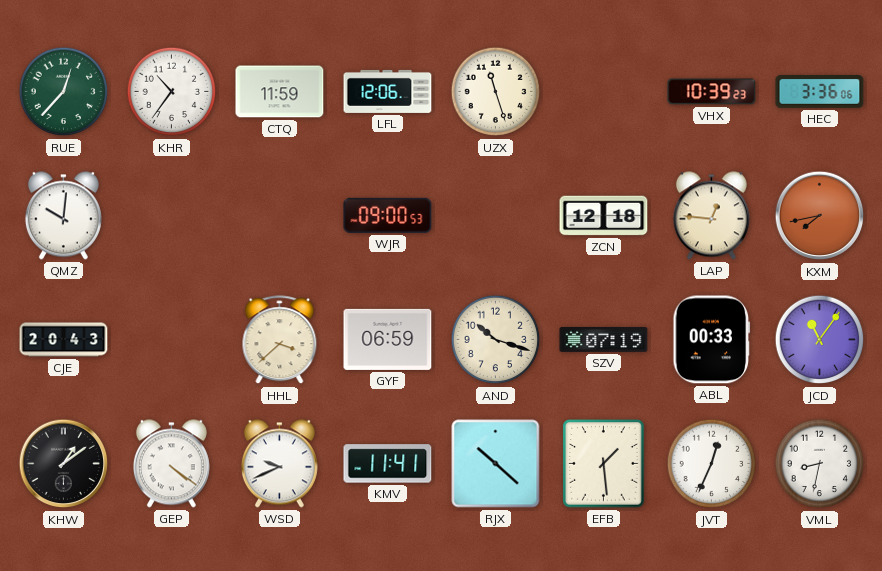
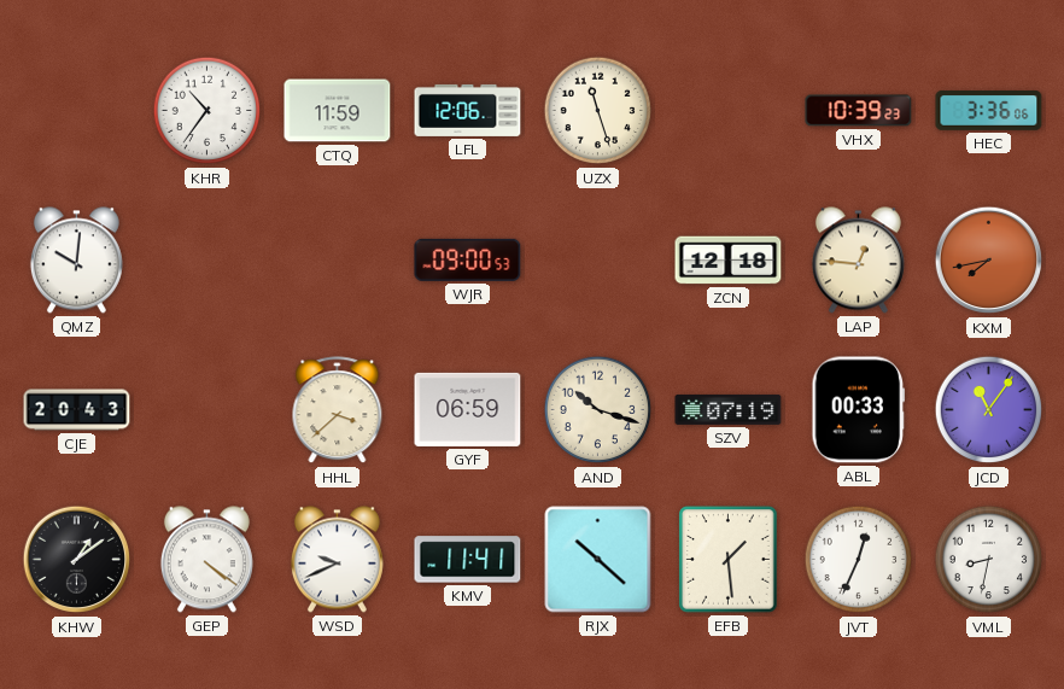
RUE: 12:37 -> none (64, 92)
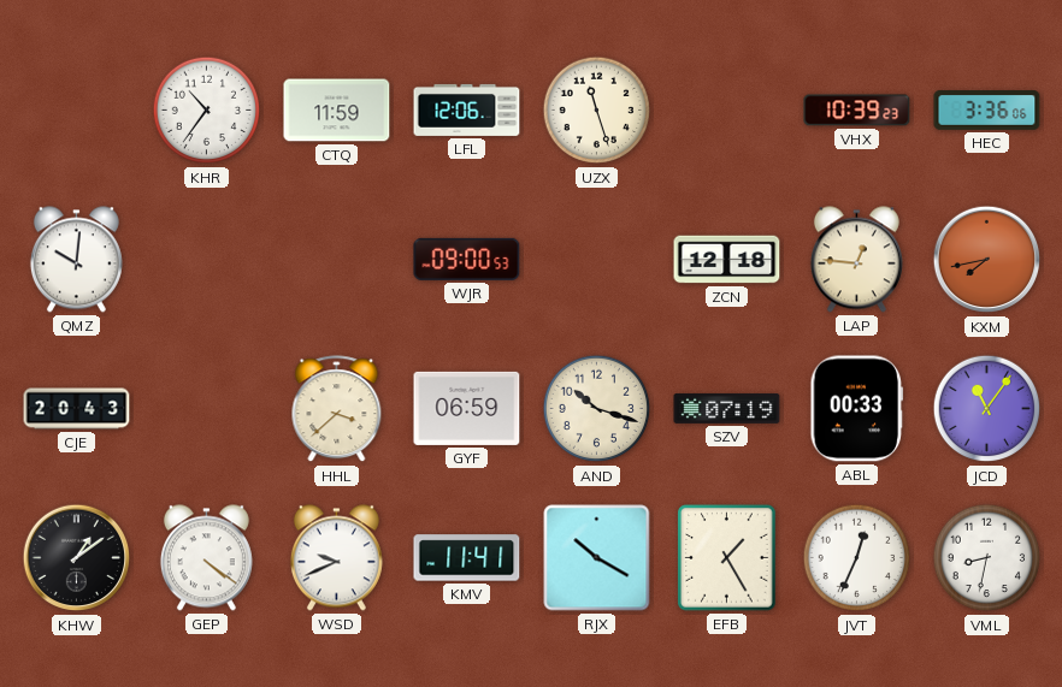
RJX: 10:22 -> 10:20 (597, 558)
EFB: 1:29 -> 1:25 (727, 558)
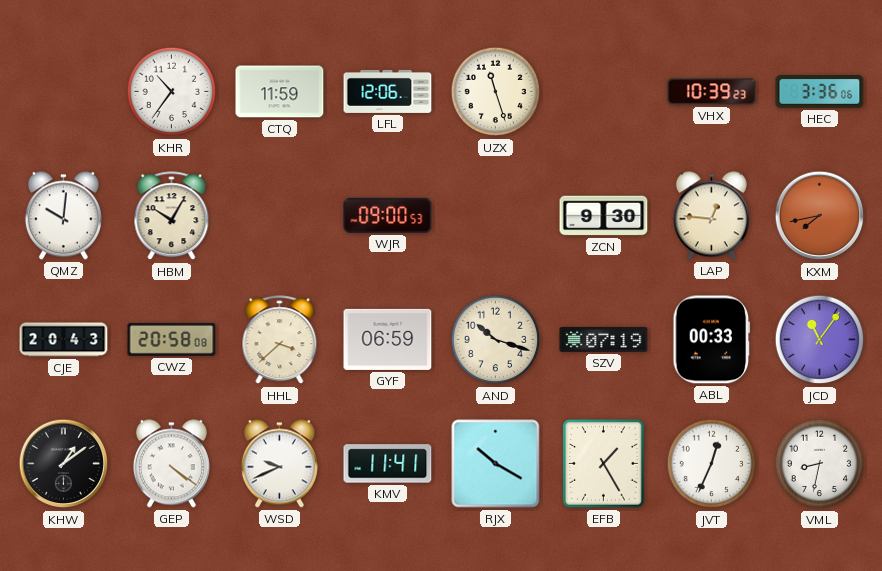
HBM: none -> 10:05 (172, 216)
ZCN: 12:18 -> 9:30 (604, 216)
CWZ: none -> 20:58 (172, 339)
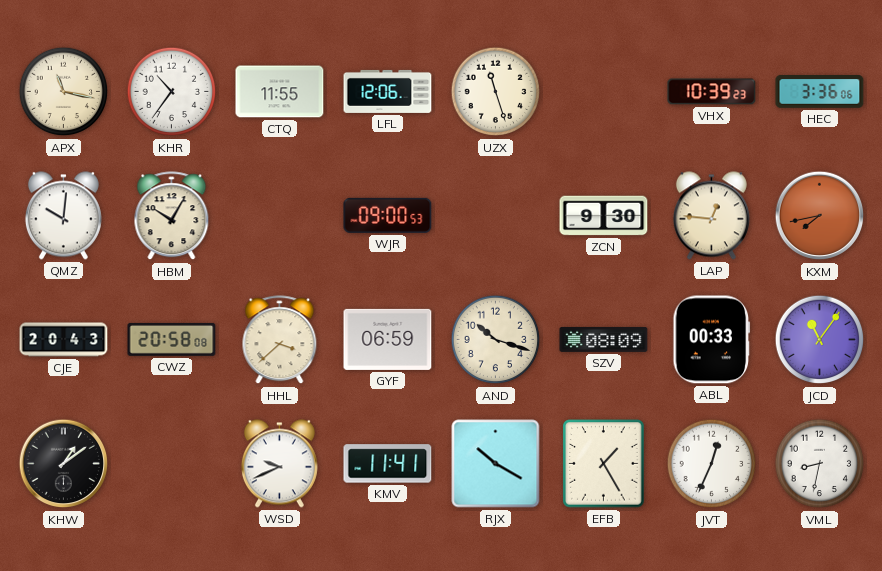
APX: none -> 11:17 (64, 92)
CTQ: 11:59 -> 11:55 (280, 92)
SZV: 07:19 -> 08:09 (604, 339)
GEP: 4:21 -> none (171, 464)
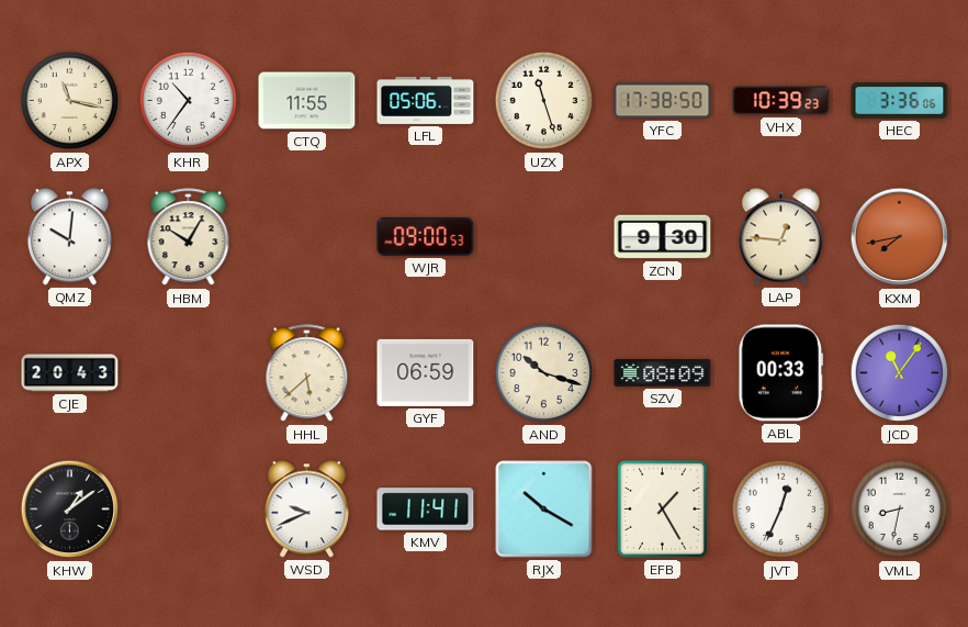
LFL: 12:06 -> 05:06 (426, 100)
YFC: none -> 17:38 (663, 101)
CWZ: 20:58 -> none (172, 339)
HHL: 3:38 -> 5:38 (307, 373)
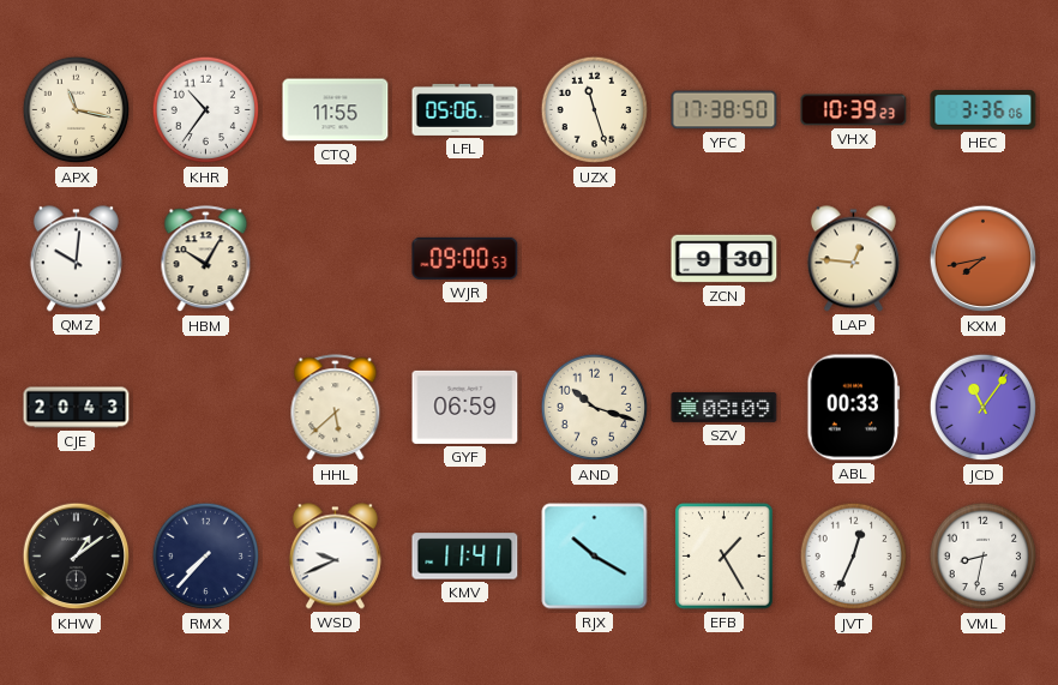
RMX: none -> 7:37 (206, 557)
